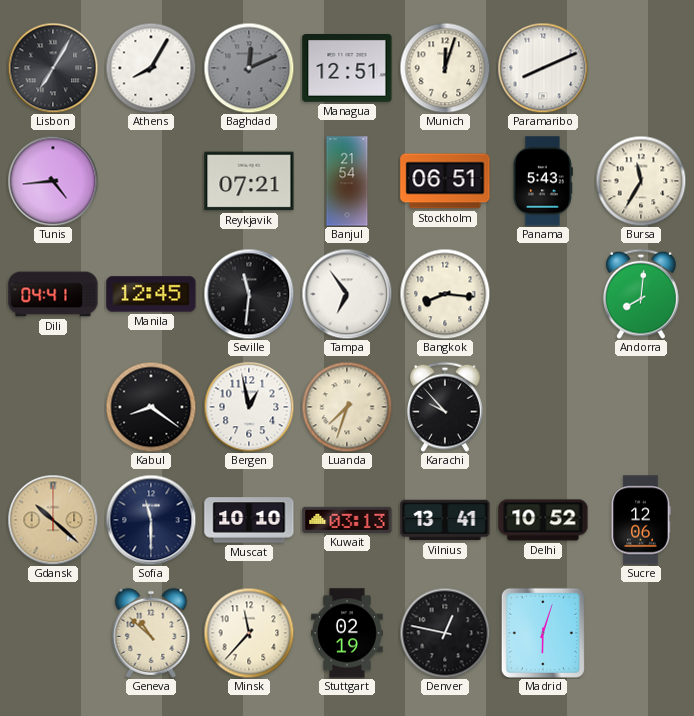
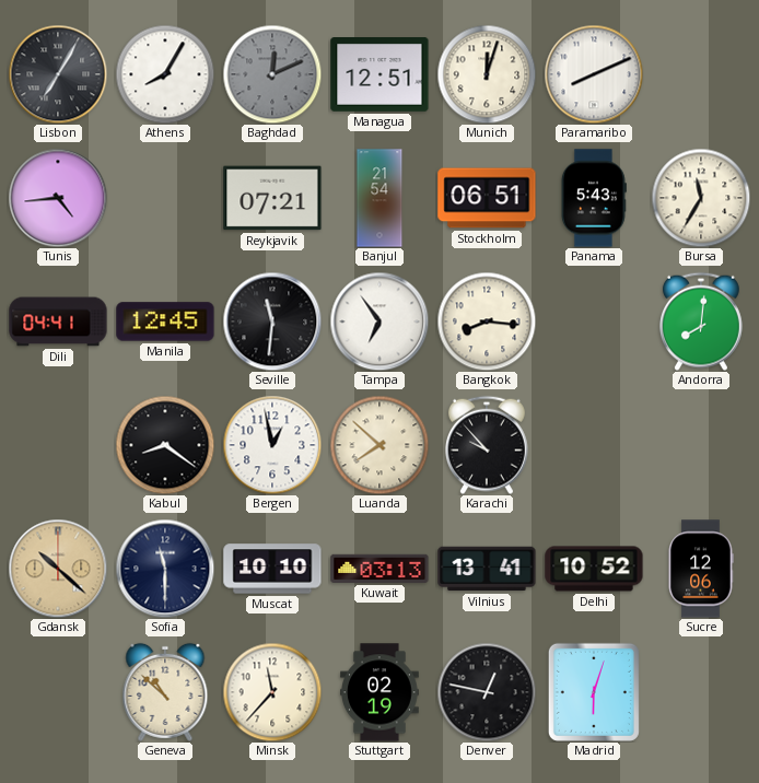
Luanda: 7:33 -> 7:52 (379, 445)
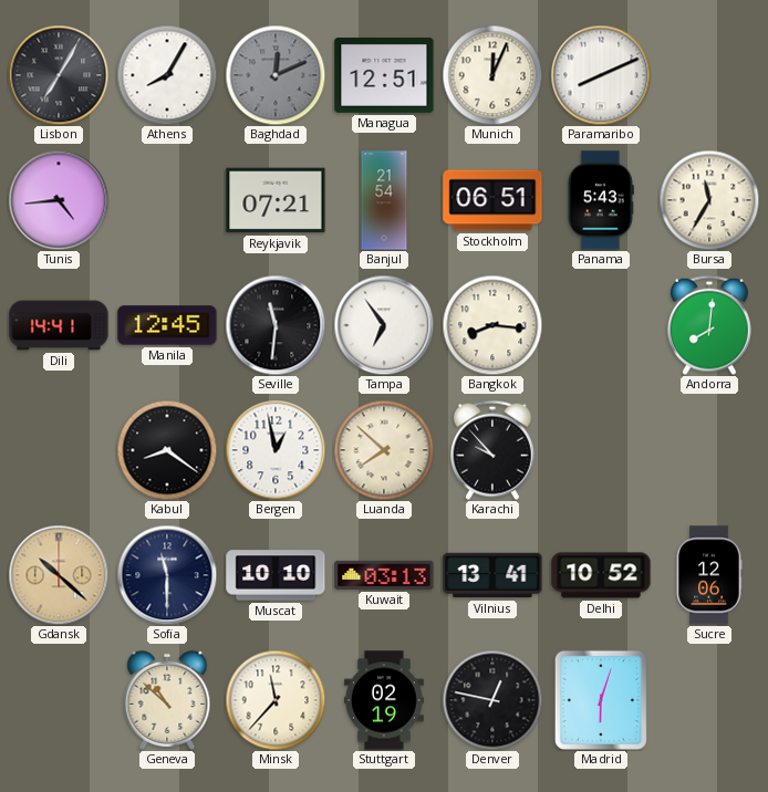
Munich: 12:03 -> 12:04 (492, 75)
Dili: 04:41 -> 14:41 (59, 325)
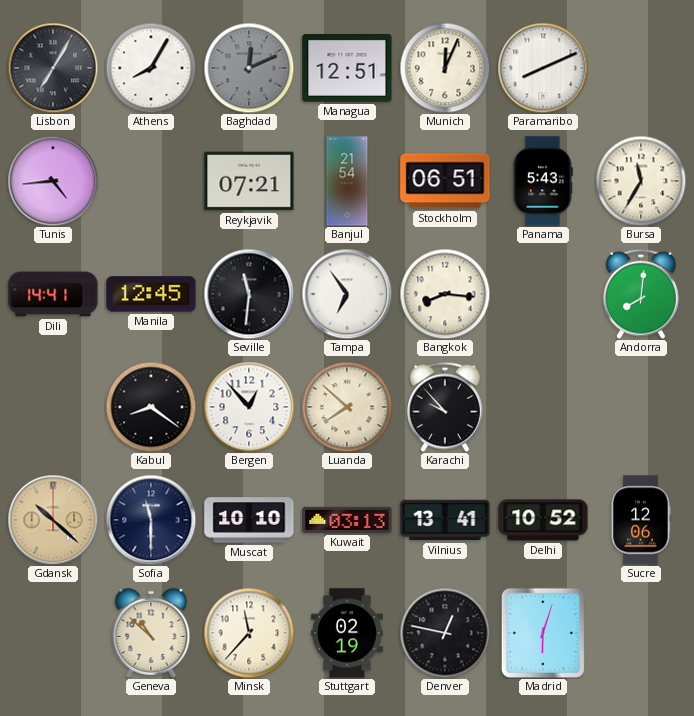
Bergen: 12:58 -> 12:53 (249, 407)
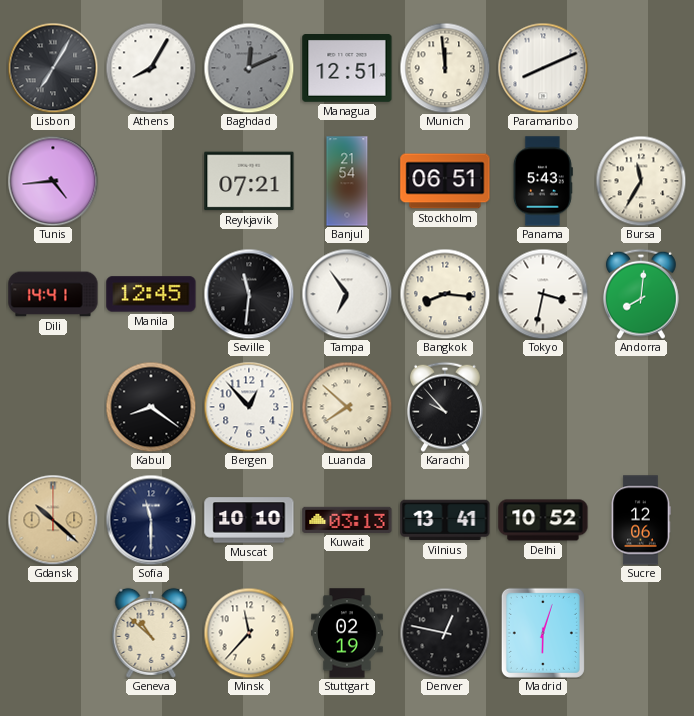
Munich: 12:04 -> 11:59 (445, 68)
Tokyo: none -> 3:32 (543, 294)
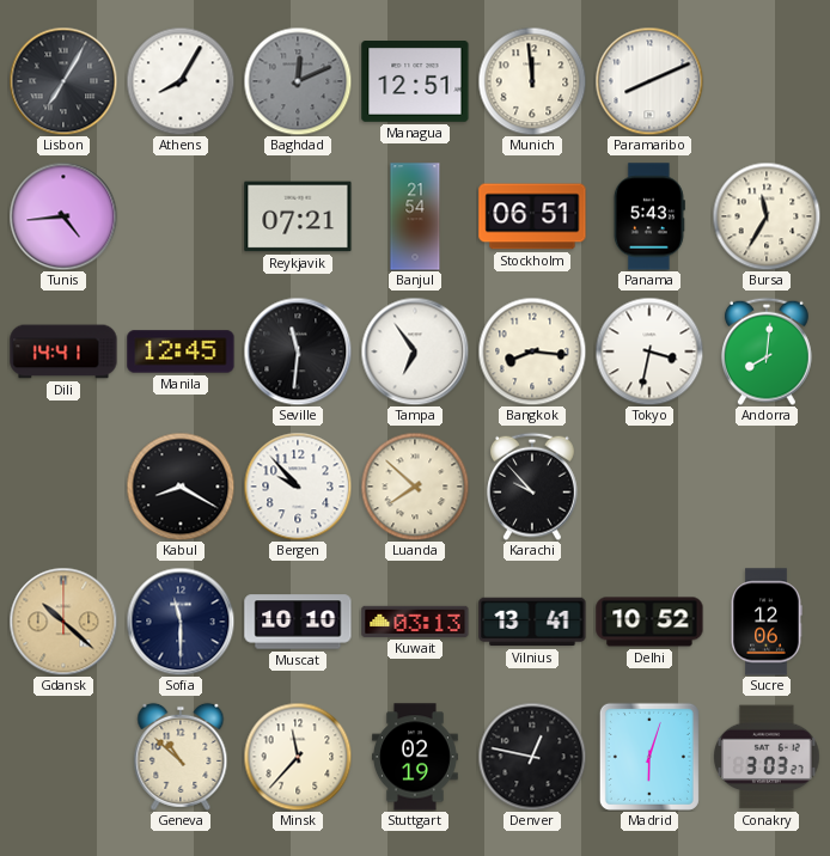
Kabul: 8:21 -> 8:20 (181, 487)
Bergen: 12:53 -> 9:53 (298, 487)
Conakry: none -> 3:03 (767, 757)
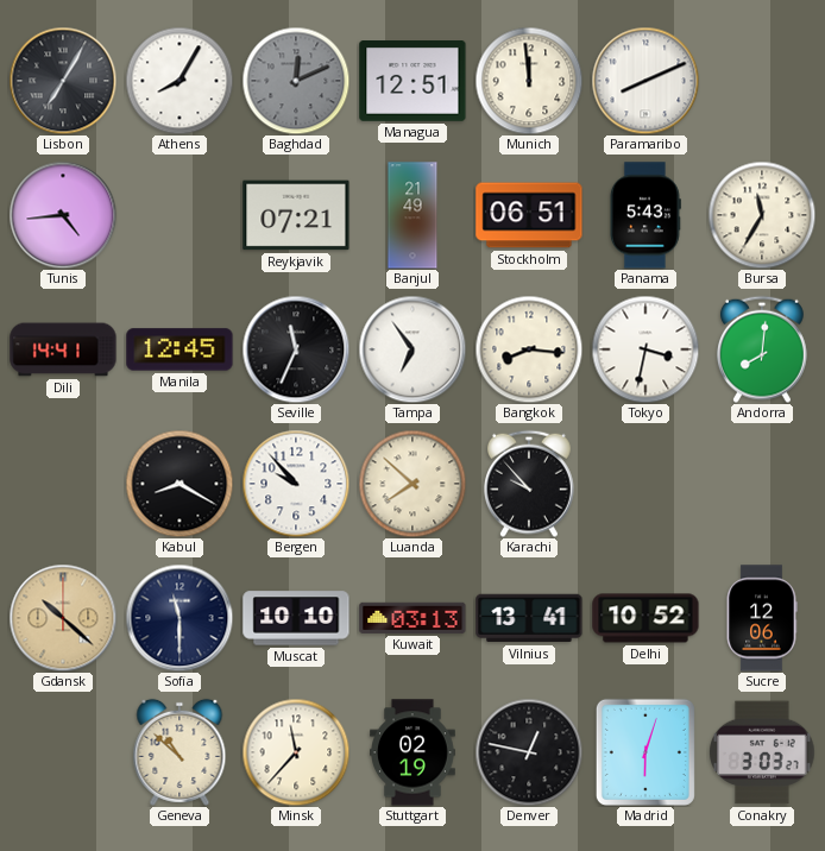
Banjul: 21:54 -> 21:49 (413, 215)
Seville: 11:31 -> 11:34 (296, 349)
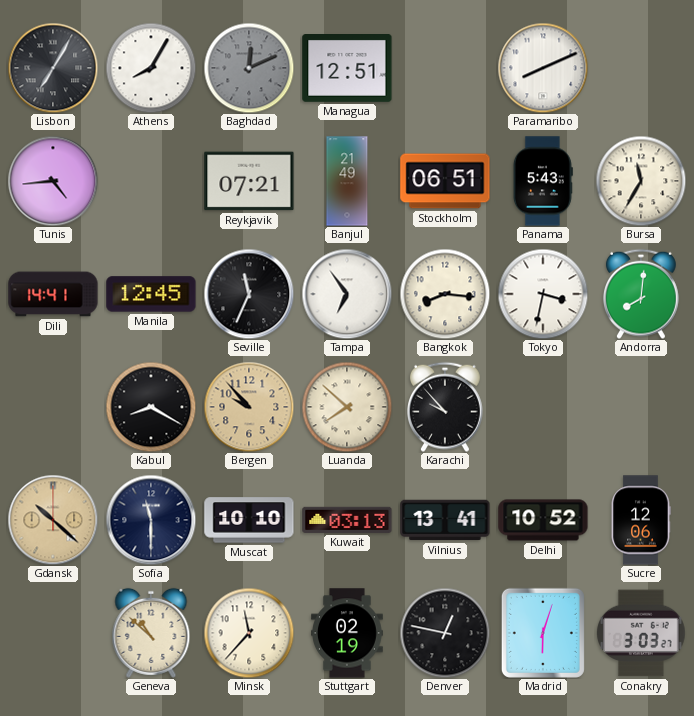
Munich: 11:59 -> none (529, 81)
Bergen dial: white -> champagne (249, 407)
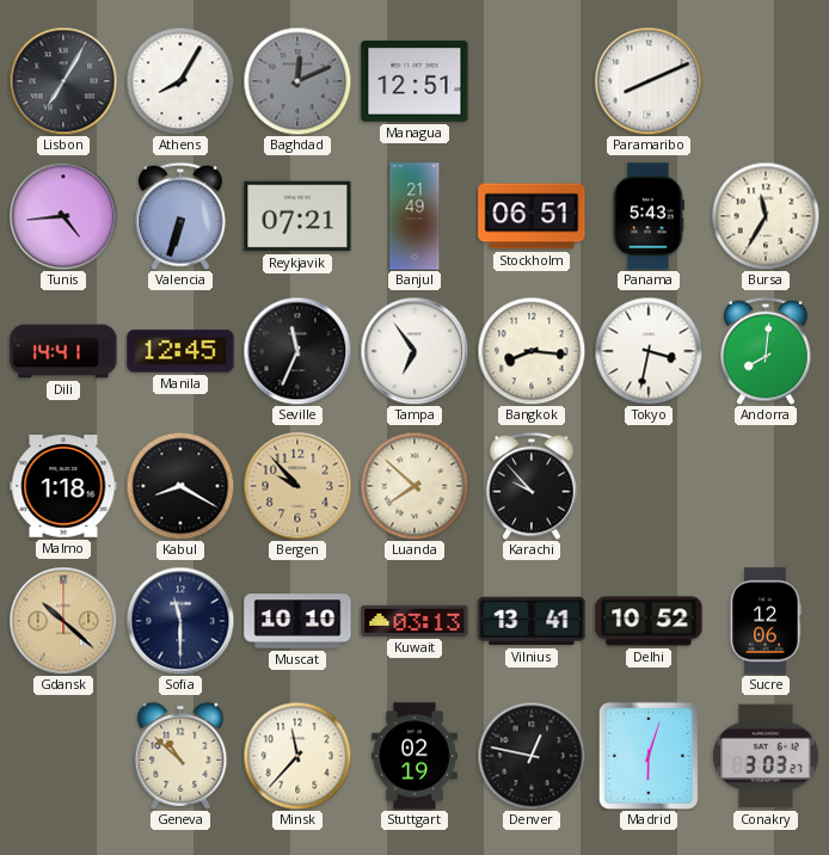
Valencia: none -> 6:33 (180, 216)
Malmo: none -> 1:18 (63, 486)
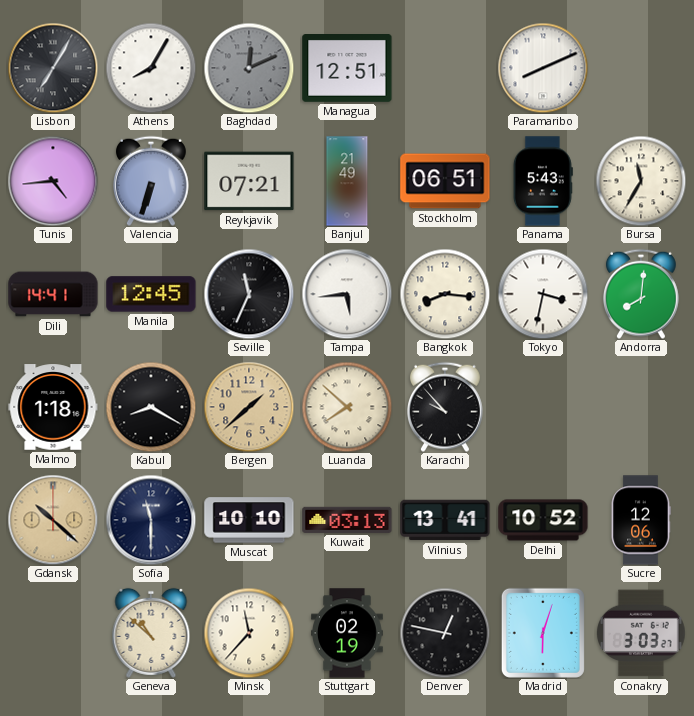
Tampa: 6:54 -> 5:44 (347, 294)
Bergen: 9:53 -> 1:38 (249, 407)
